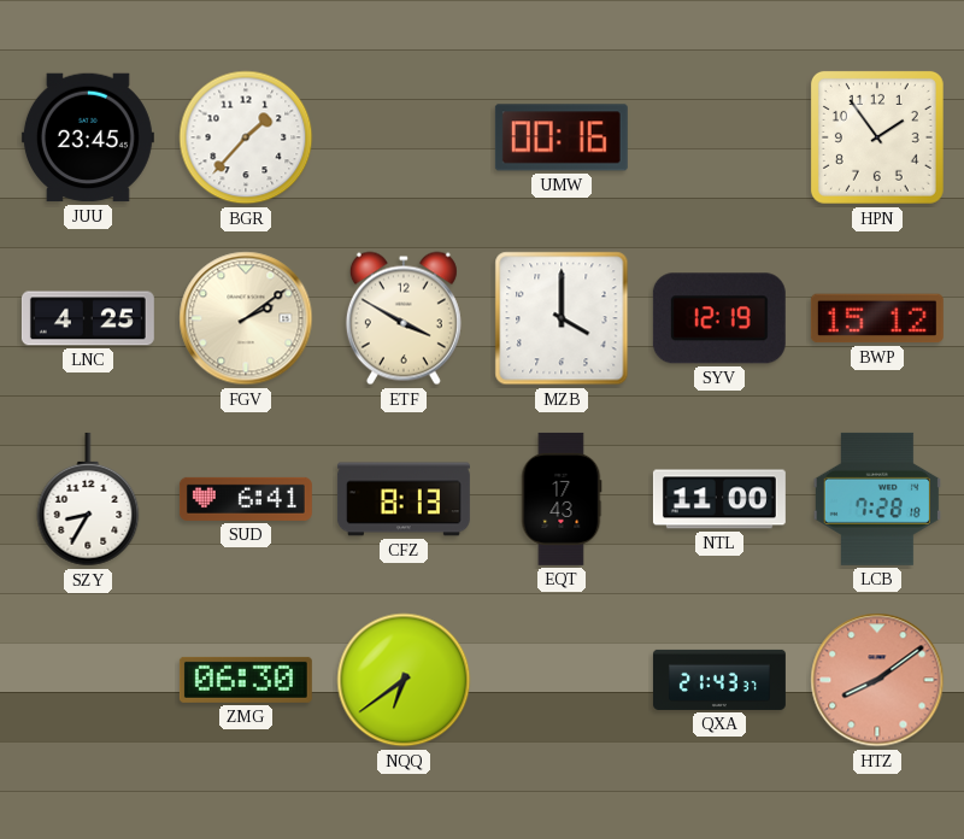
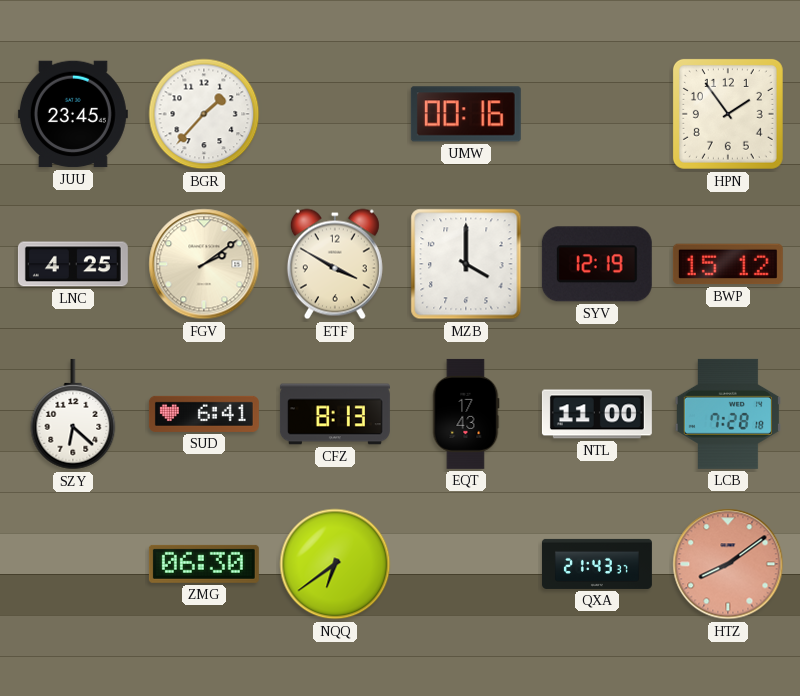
SZY: 8:35 -> 6:22 (73, 414)
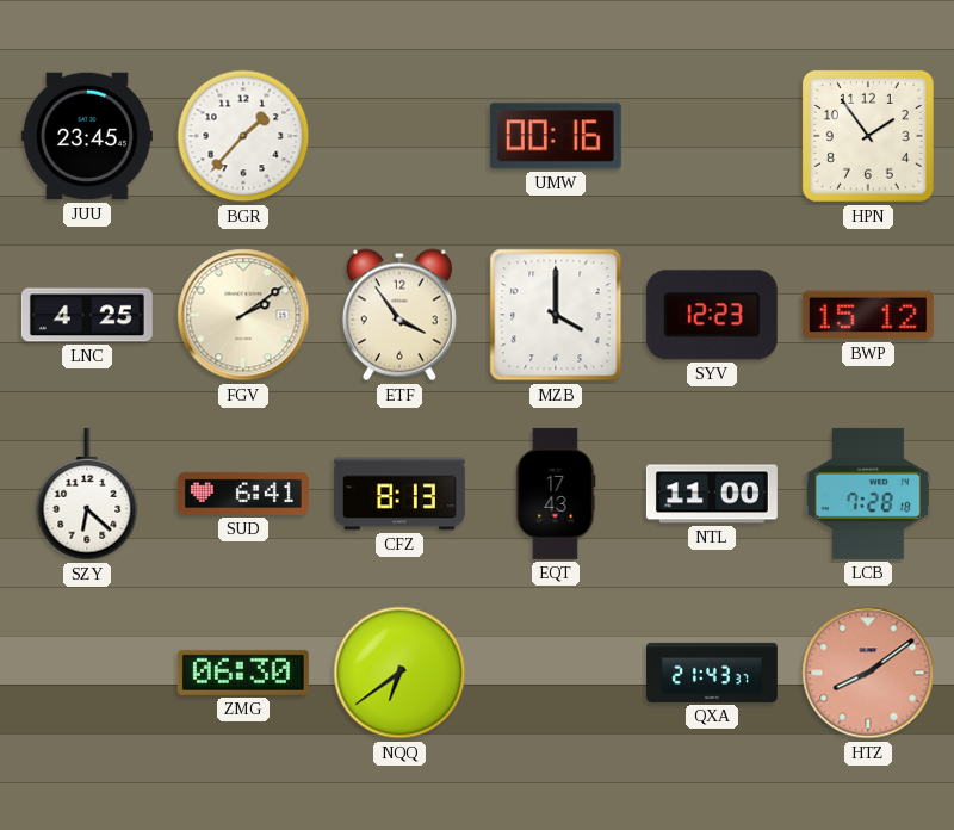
ETF: 3:50 -> 3:54 (399, 315)
SYV: 12:19 -> 12:23 (712, 315)
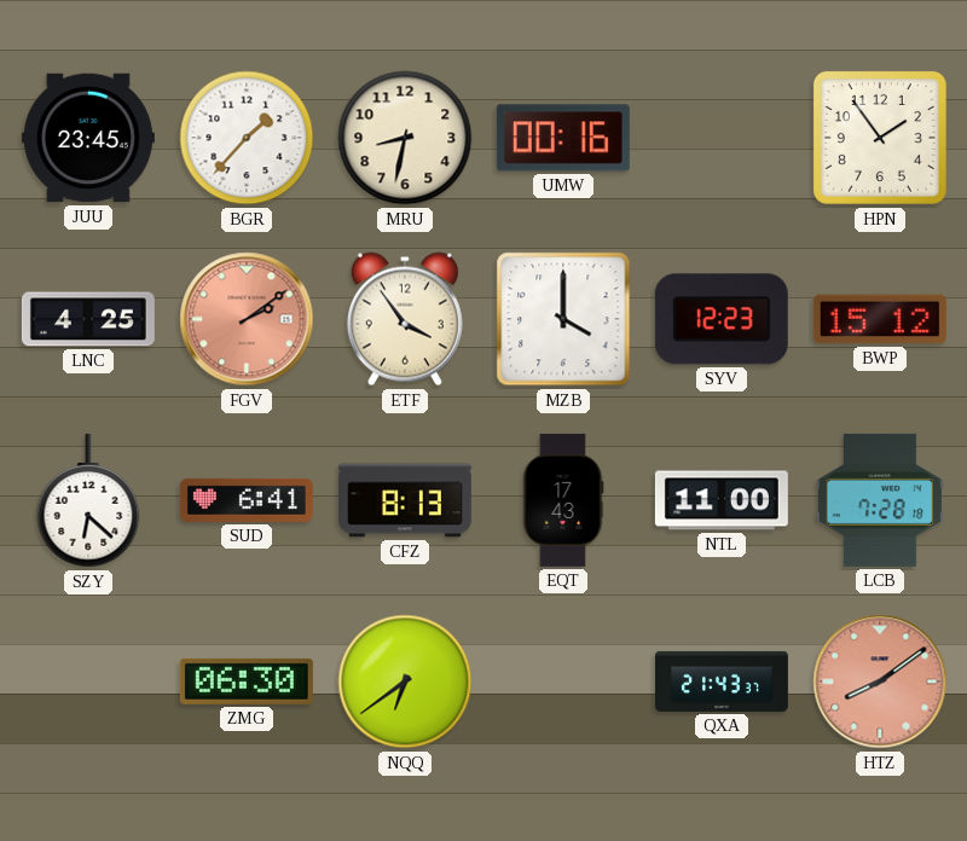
MRU: none -> 8:32 (405, 138)
FGV dial: cream -> salmon (247, 319)
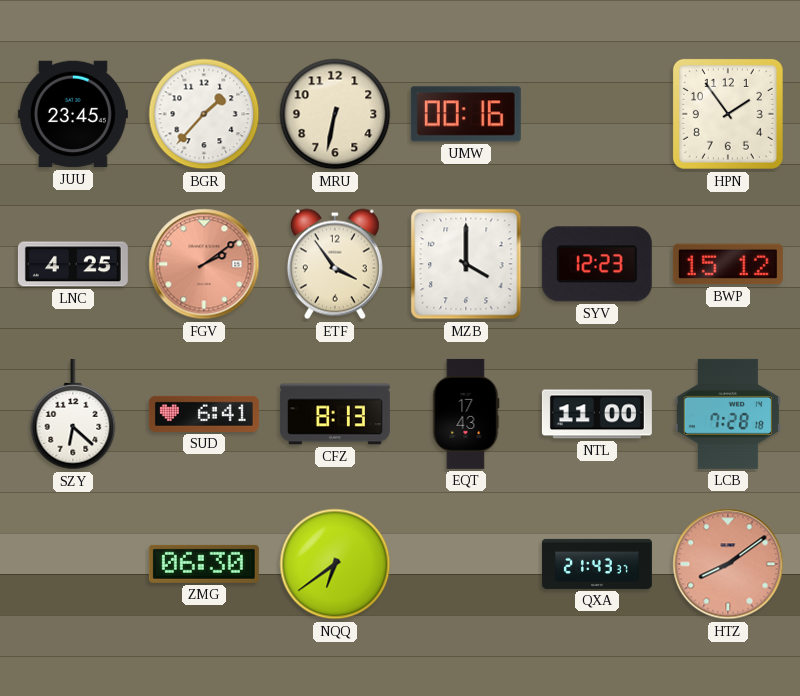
MRU: 8:32 -> 6:32 (335, 114)
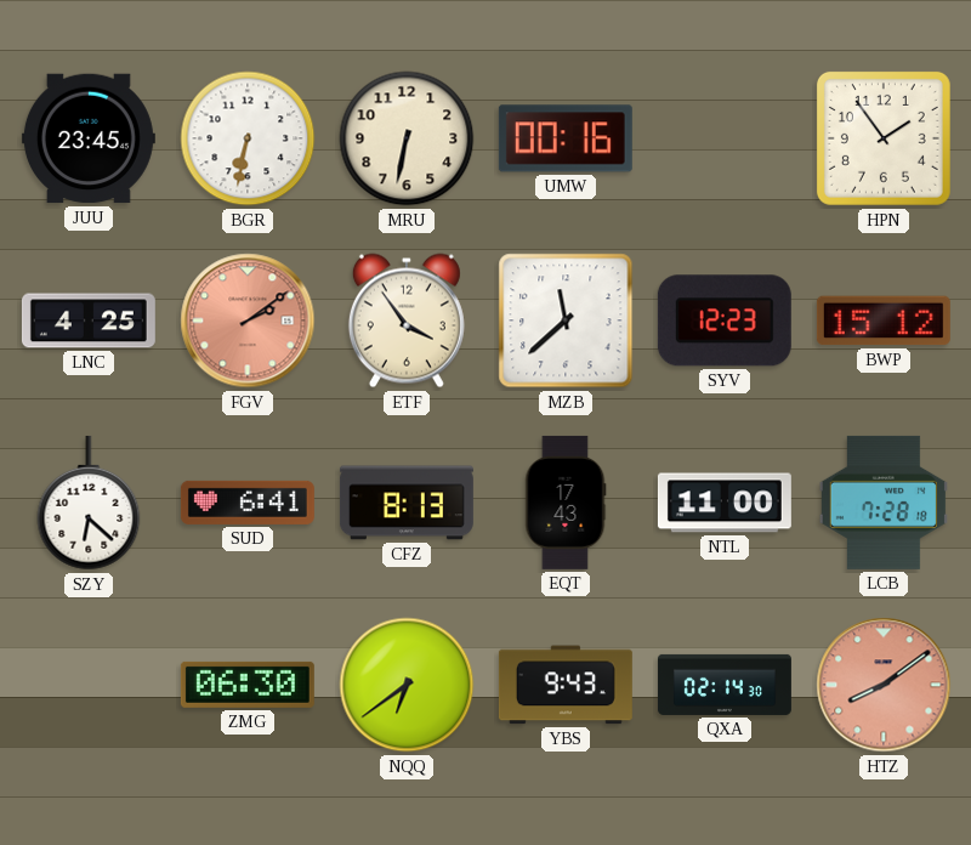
BGR: 1:37 -> 6:32 (248, 138)
MZB: 4:00 -> 11:38 (566, 321)
YBS: none -> 9:43 (566, 685)
QXA: 21:43 -> 02:14 (725, 685)
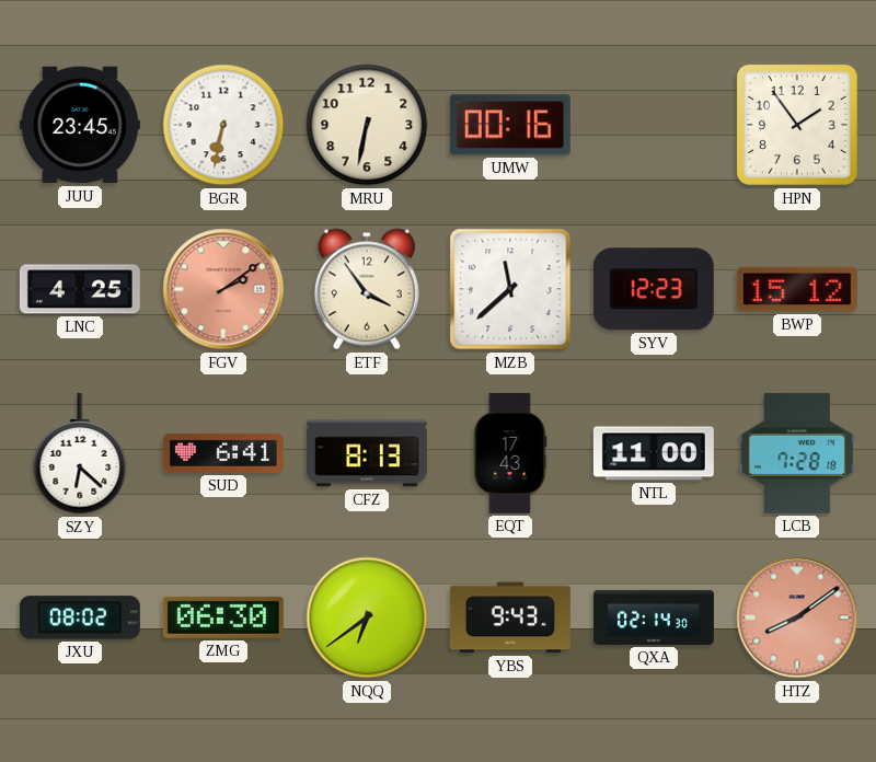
JXU: none -> 08:02 (80, 617)
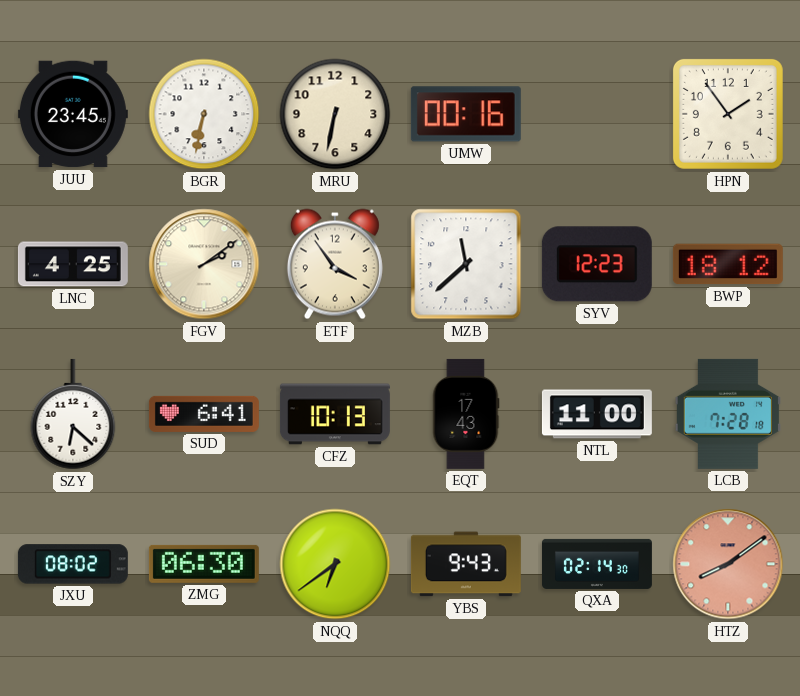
FGV dial: salmon -> cream (204, 264)
BWP: 15:12 -> 18:12 (728, 264)
CFZ: 8:13 -> 10:13 (335, 414)
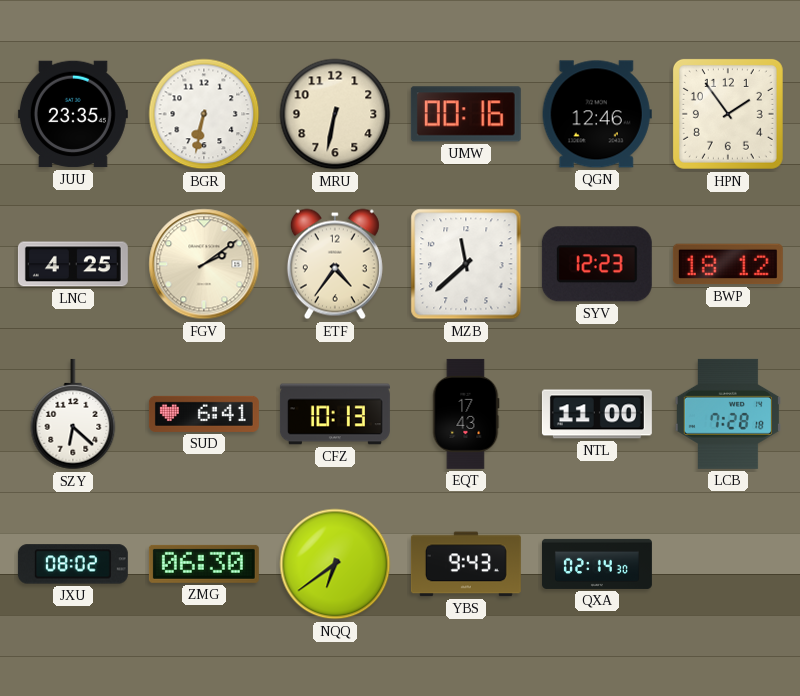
JUU: 23:45 -> 23:35 (73, 114)
QGN: none -> 12:46 (597, 114)
ETF: 3:54 -> 4:36 (335, 264)
HTZ: 8:09 -> none (728, 564)
